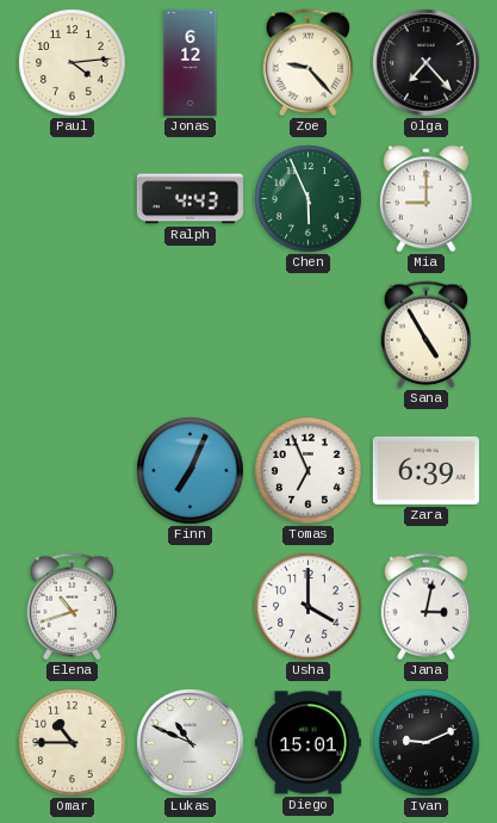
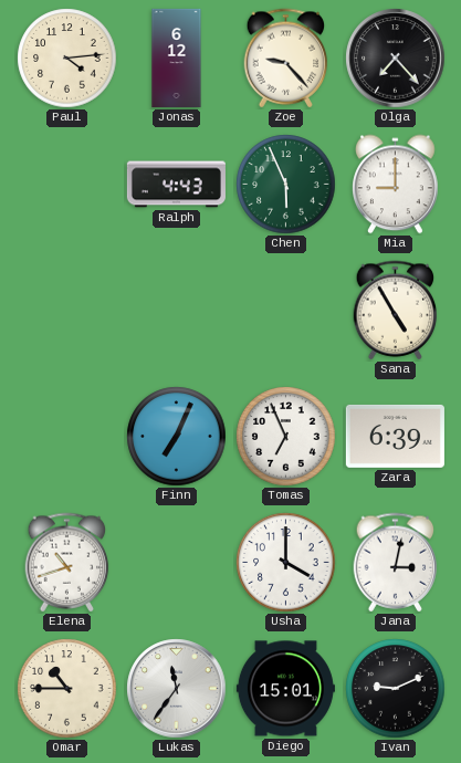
Lukas: 10:49 -> 11:36 (177, 689)
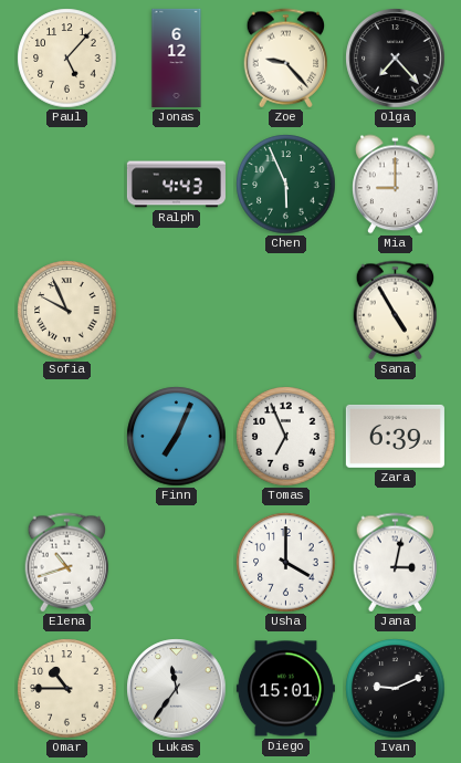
Paul: 4:14 -> 5:07 (67, 59)
Sofia: none -> 9:56 (67, 311)
